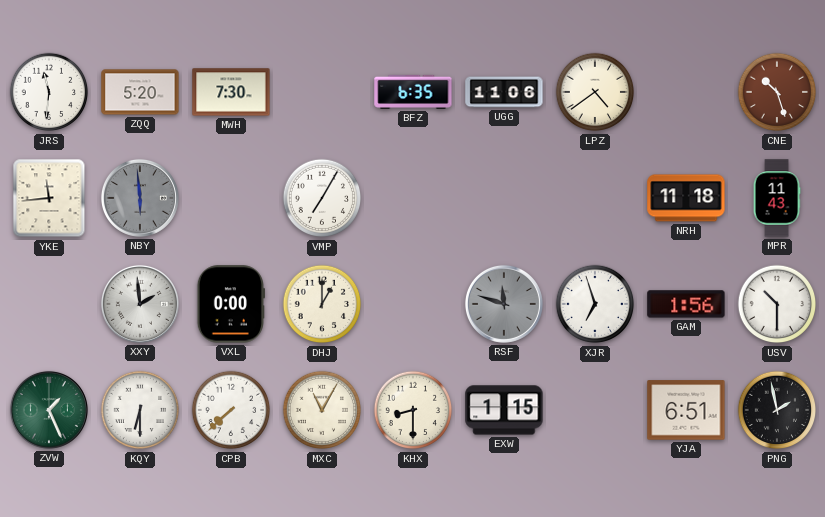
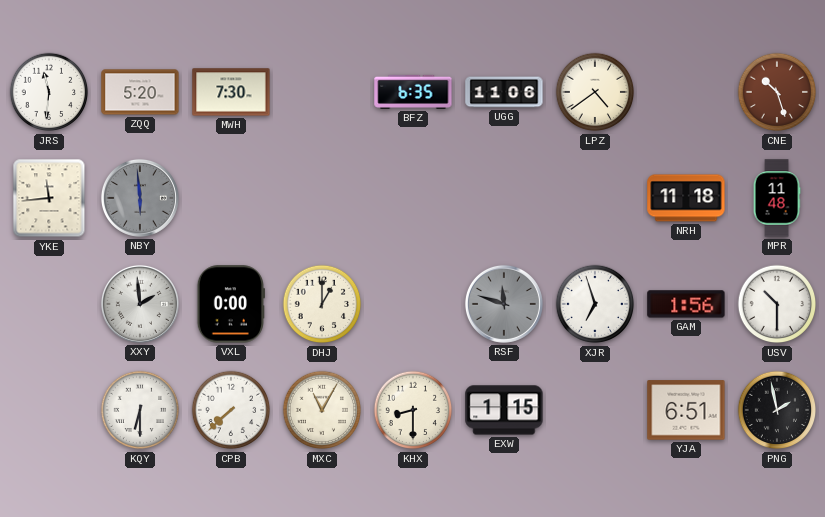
VMP: 7:05 -> none (322, 198)
MPR: 11:43 -> 11:48 (777, 198)
ZVW: 1:26 -> none (49, 410)
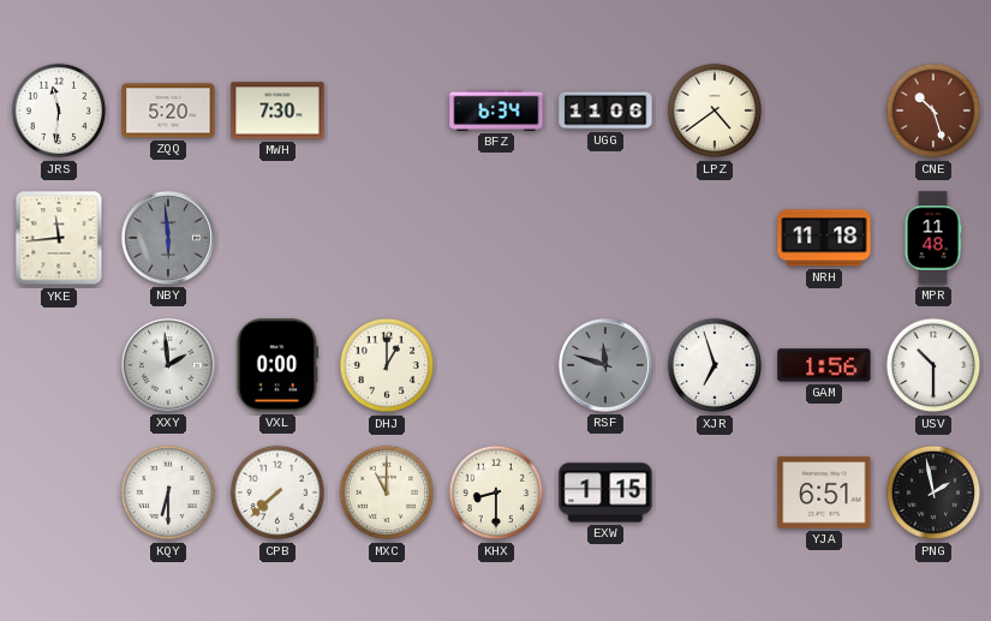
BFZ: 6:35 -> 6:34 (496, 111)
MXC: 11:05 -> 11:00 (387, 492)
